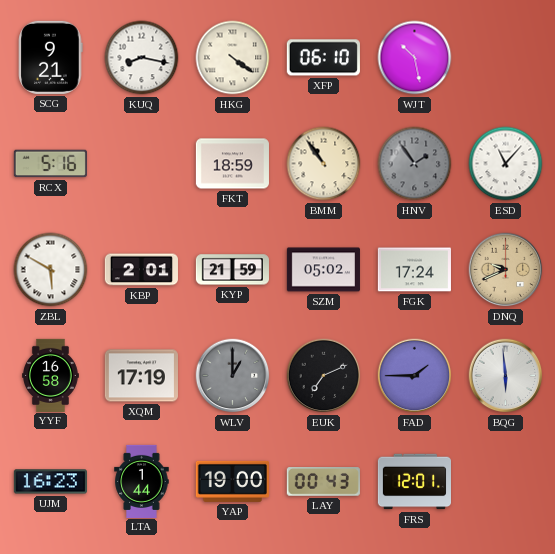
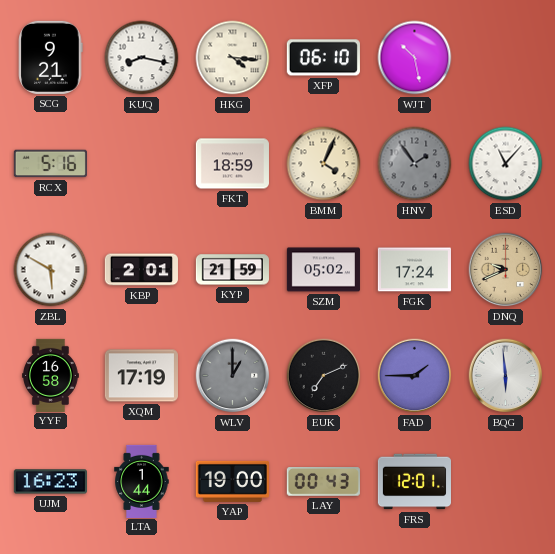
HKG: 4:21 -> 4:16 (233, 58)
BMM: 10:54 -> 4:04 (324, 164)
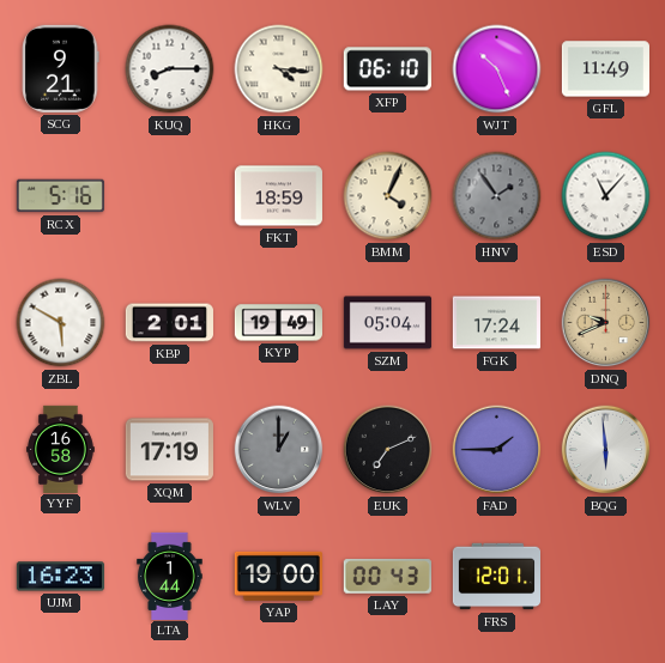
KUQ: 8:17 -> 8:15 (170, 69)
WJT: 10:28 -> 10:26 (497, 69)
GFL: none -> 11:49 (605, 69)
KYP: 21:59 -> 19:49 (278, 323)
SZM: 05:02 -> 05:04 (387, 323)
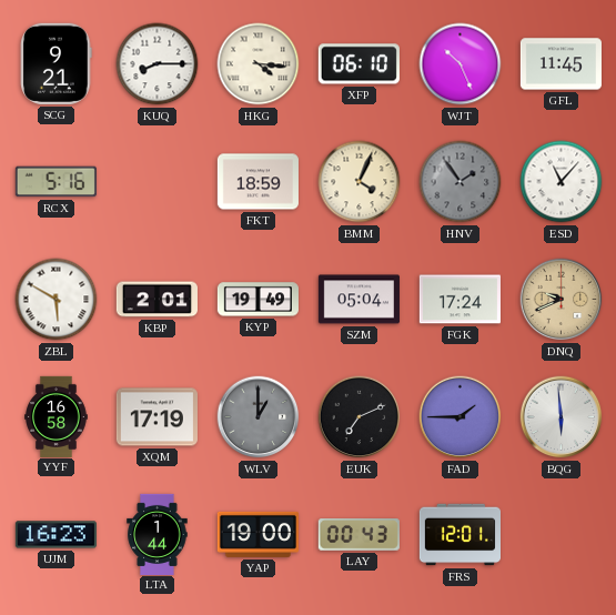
GFL: 11:49 -> 11:45 (561, 64)
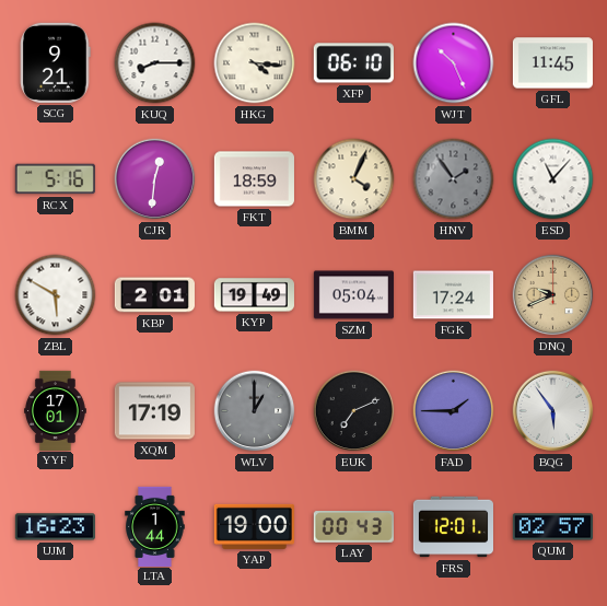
CJR: none -> 12:31 (155, 179)
YYF: 16:58 -> 17:01 (56, 410)
BQG: 5:59 -> 5:54 (553, 411)
QUM: none -> 02:57 (552, 527)
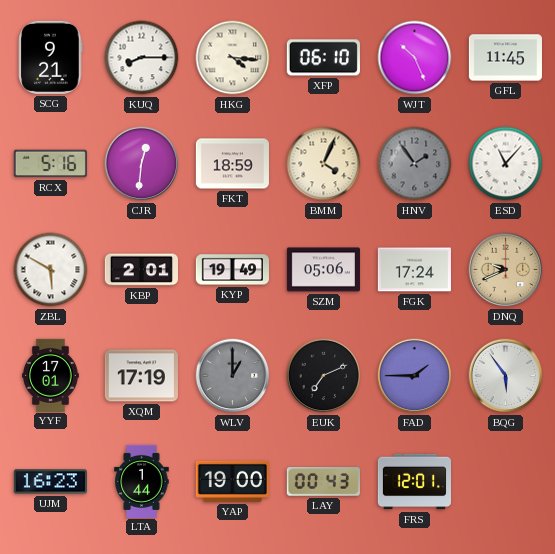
SZM: 05:04 -> 05:06 (323, 270)
QUM: 02:57 -> none (552, 527)
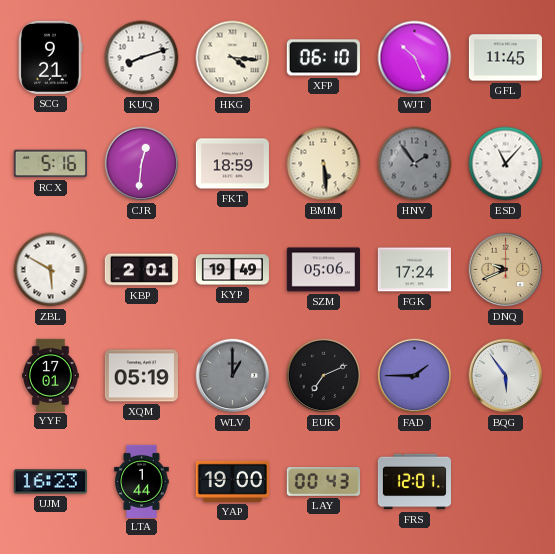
KUQ: 8:15 -> 8:12 (142, 58)
BMM: 4:04 -> 5:29 (324, 164)
XQM: 17:19 -> 05:19 (141, 376)
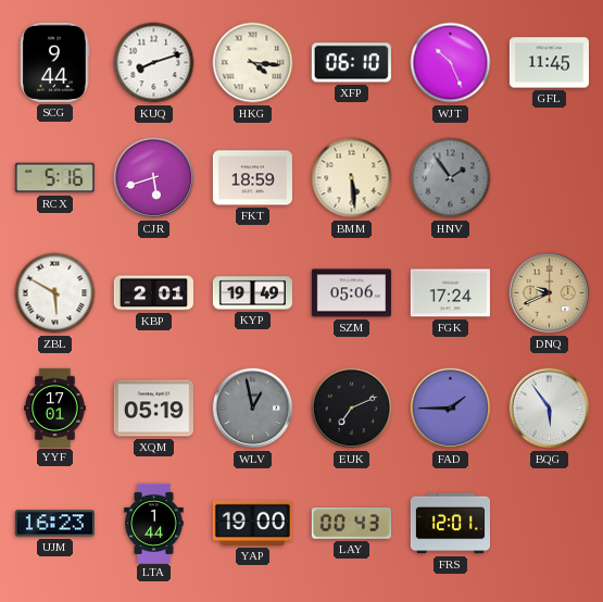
SCG: 9:21 -> 9:44 (55, 62)
CJR: 12:31 -> 5:42 (154, 178)
ESD: 11:07 -> none (506, 164)
WLV: 1:00 -> 12:58 (253, 409)
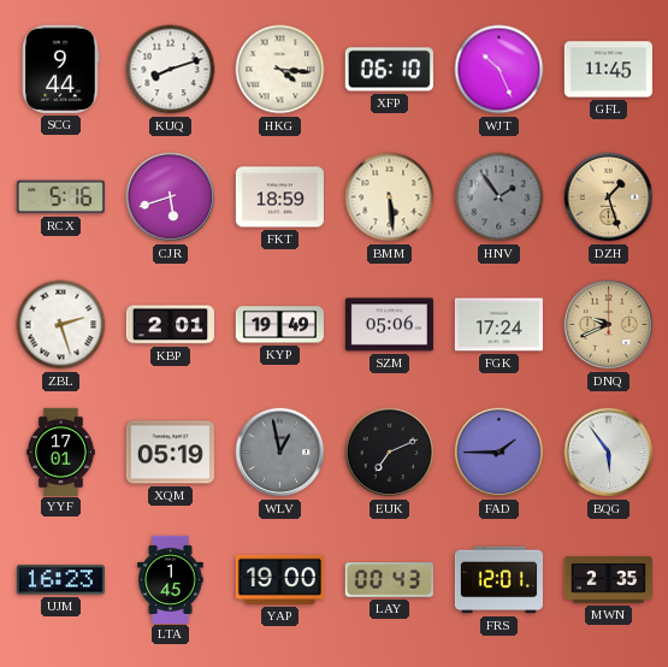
DZH: none -> 1:27 (609, 197)
ZBL: 5:50 -> 2:27 (61, 325)
LTA: 1:44 -> 1:45 (171, 579)
MWN: none -> 2:35 (608, 580)
